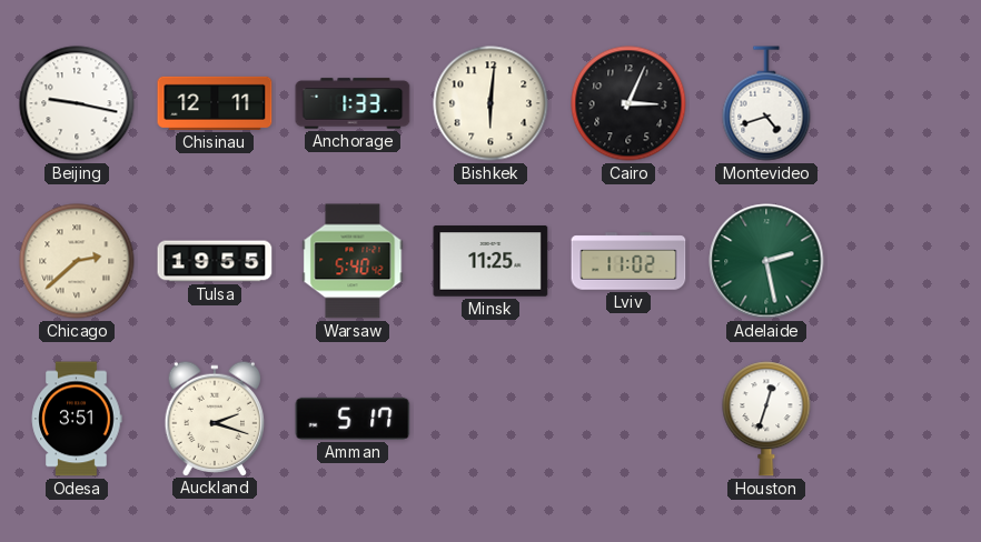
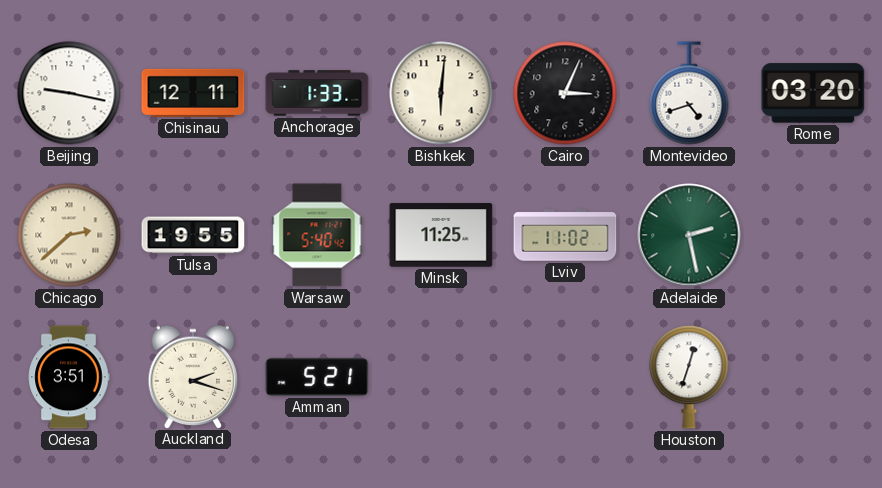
Rome: none -> 03:20 (813, 93)
Amman: 5:17 -> 5:21 (317, 377)
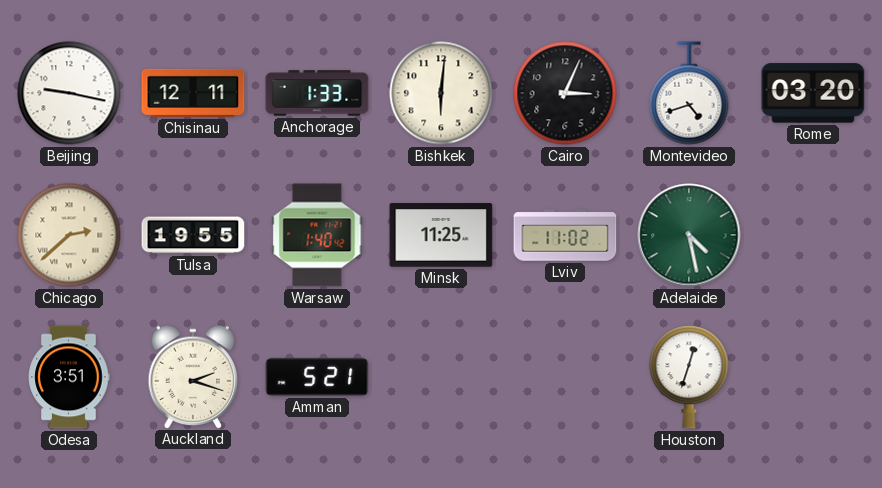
Warsaw: 5:40 -> 1:40 (317, 235)
Adelaide: 2:28 -> 4:28 (689, 235)
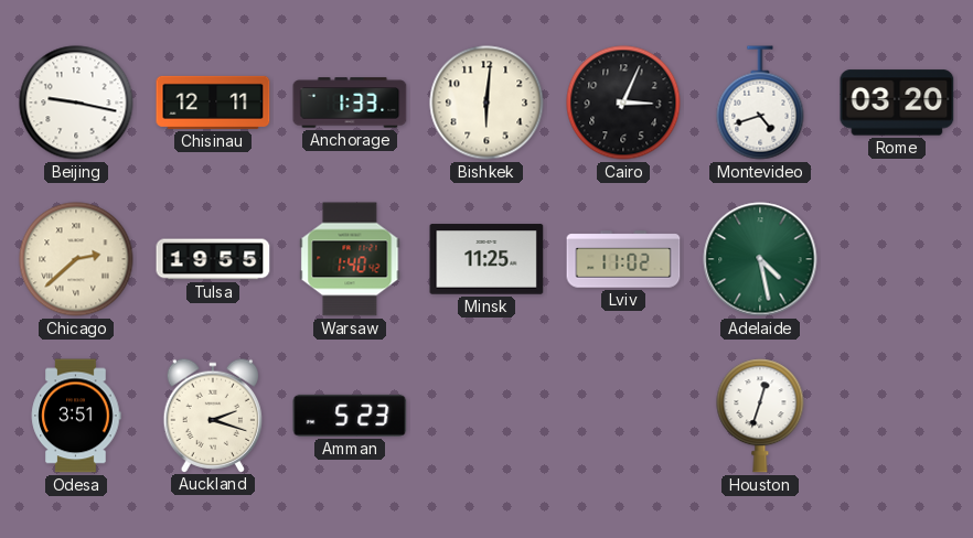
Amman: 5:21 -> 5:23 (350, 416)
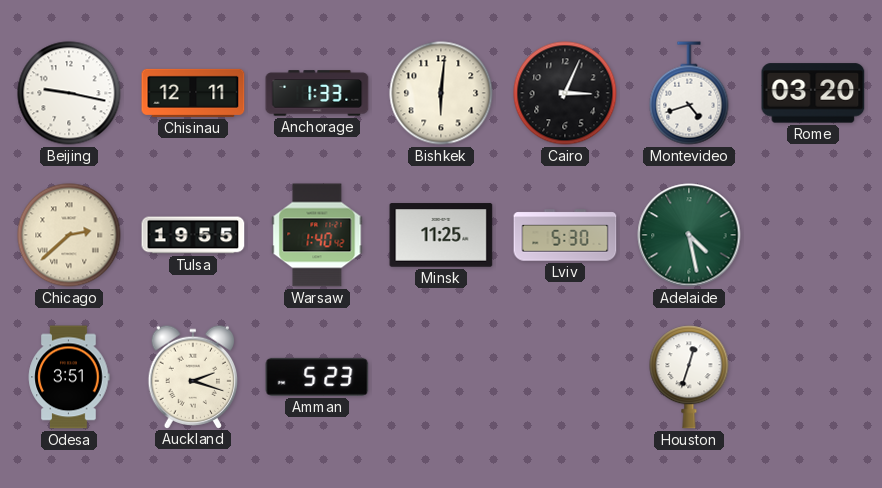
Lviv: 11:02 -> 5:30 (565, 235)
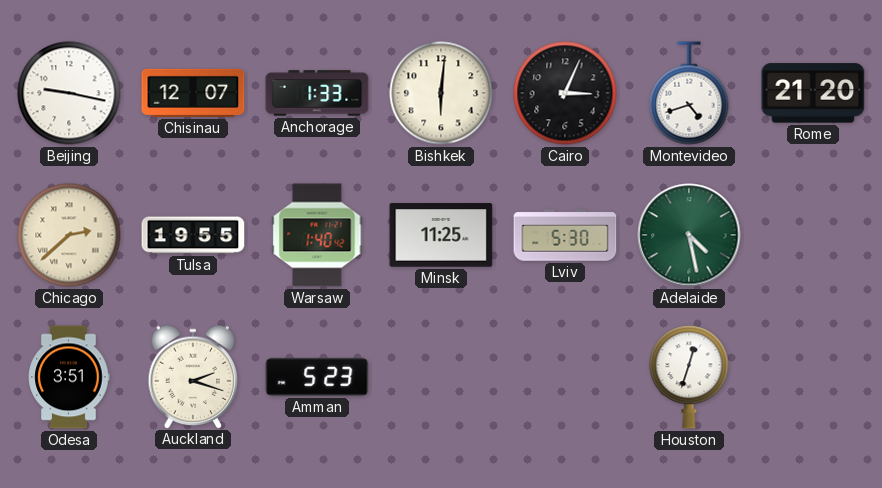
Chisinau: 12:11 -> 12:07 (193, 93)
Rome: 03:20 -> 21:20 (813, 93)
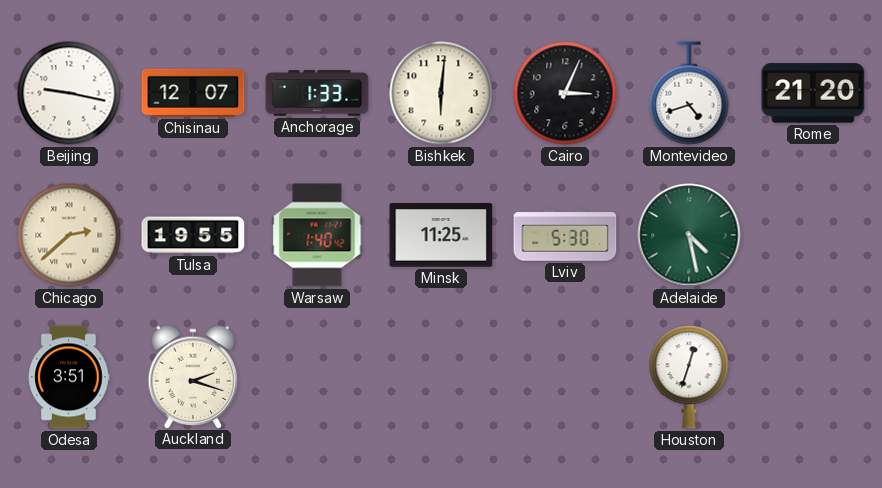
Amman: 5:23 -> none (317, 377)
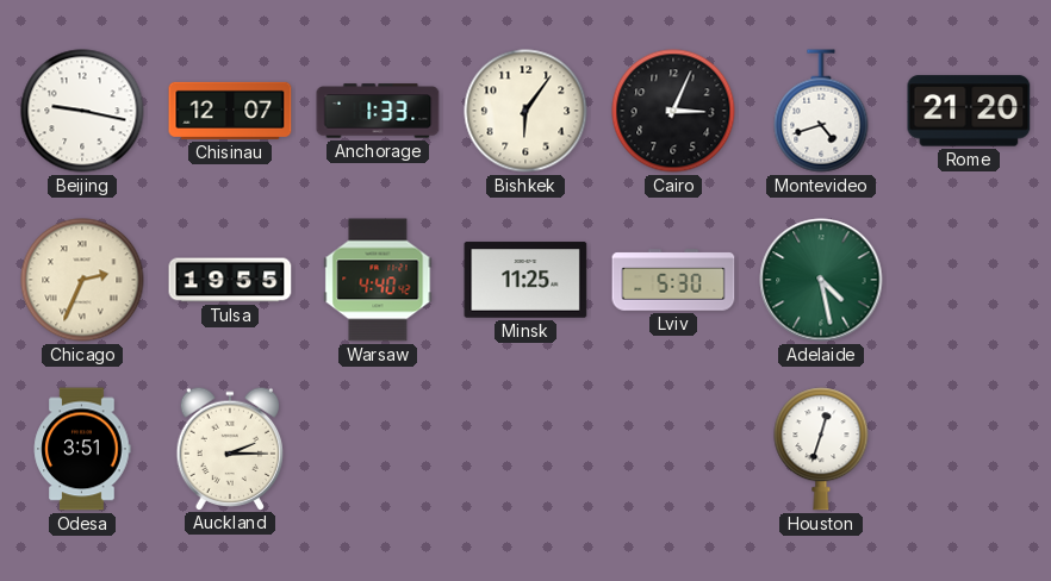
Bishkek: 6:01 -> 6:06 (525, 111)
Chicago: 2:38 -> 2:34 (82, 280)
Warsaw: 1:40 -> 4:40 (378, 280)
Auckland: 2:18 -> 2:15 (230, 448)
